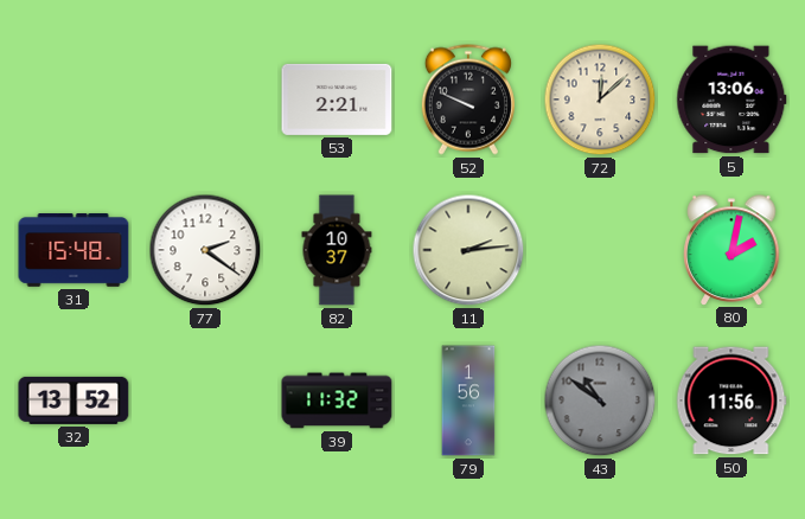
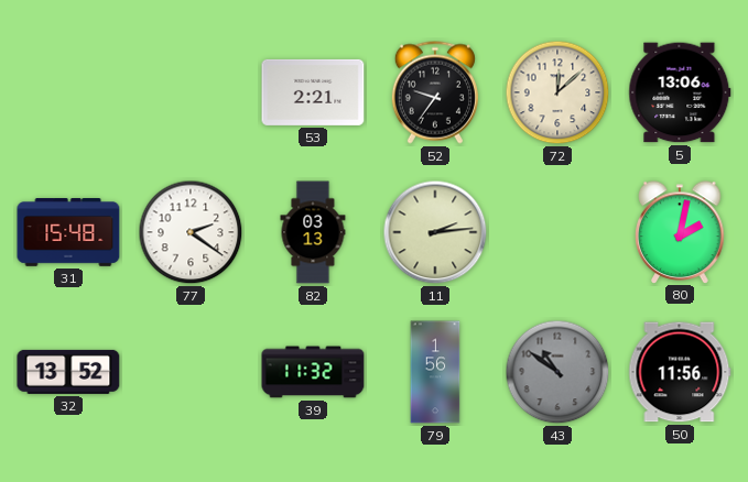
52: 9:49 -> 9:36 (435, 92)
82: 10:37 -> 03:13 (313, 232)
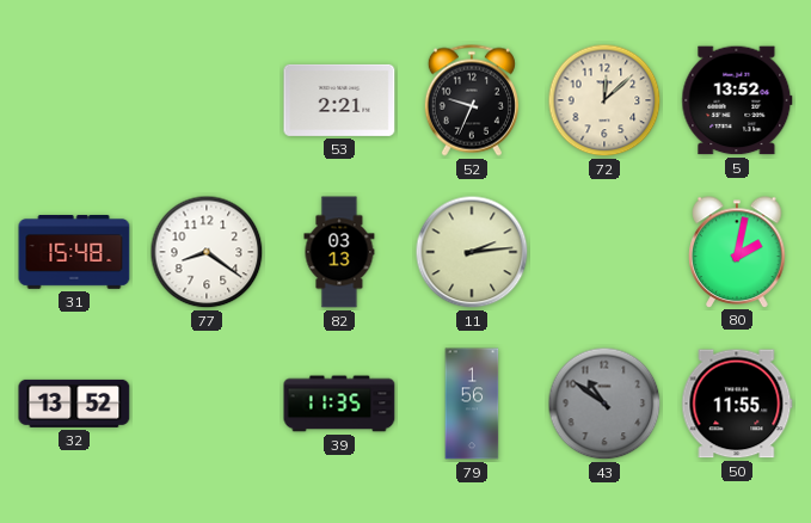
52: 9:36 -> 9:34 (472, 100)
5: 13:06 -> 13:52 (737, 100)
77: 2:21 -> 8:21 (207, 252)
39: 11:32 -> 11:35 (339, 404)
50: 11:56 -> 11:55 (737, 404)
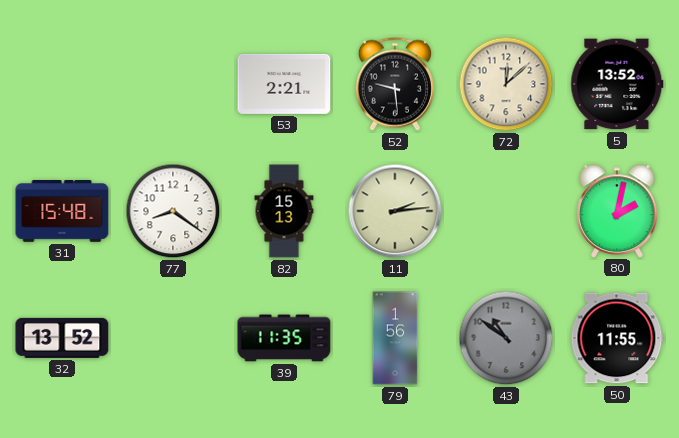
52: 9:34 -> 9:29 (395, 84)
82: 03:13 -> 15:13 (284, 211)
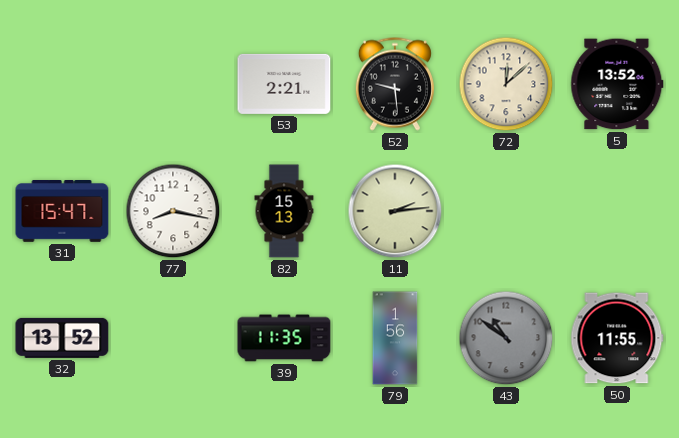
31: 15:48 -> 15:47 (62, 211)
77: 8:21 -> 8:17 (173, 211)
80: 2:02 -> none (617, 211)
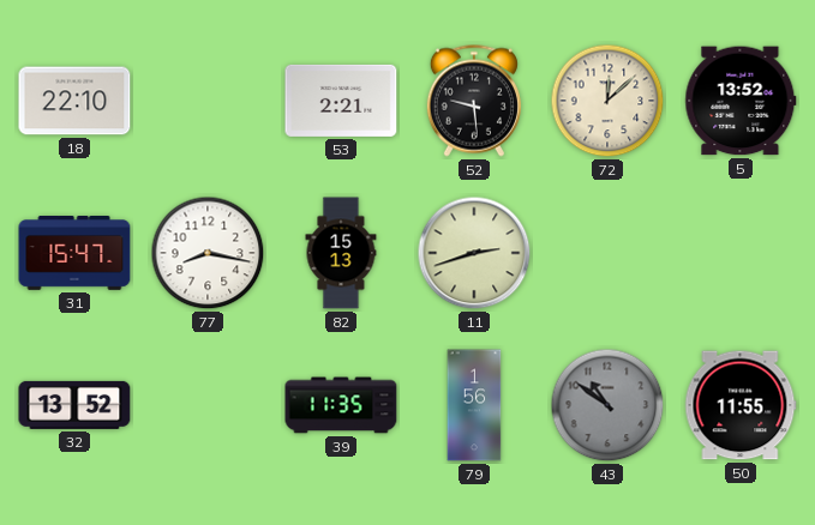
18: none -> 22:10 (74, 101)
11: 2:14 -> 2:42 (474, 253)
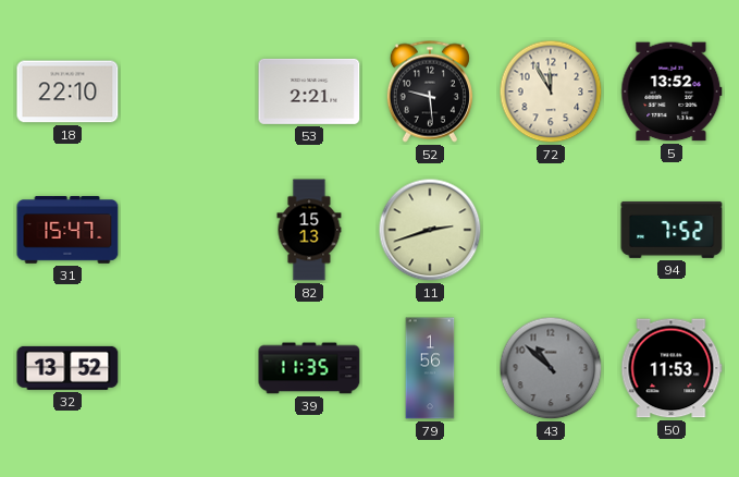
72: 12:08 -> 11:55 (551, 91)
77: 8:17 -> none (208, 253)
94: none -> 7:52 (672, 230)
43: 10:51 -> 10:52 (551, 368)
50: 11:55 -> 11:53 (672, 368)
